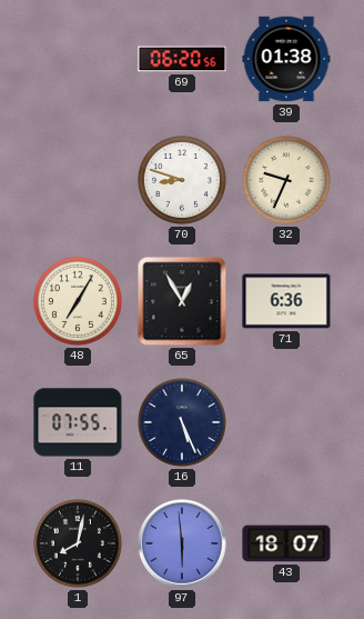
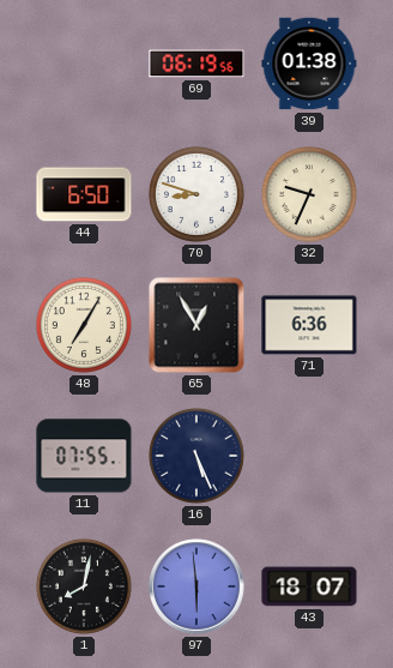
69: 06:20 -> 06:19 (196, 64)
44: none -> 6:50 (84, 194)
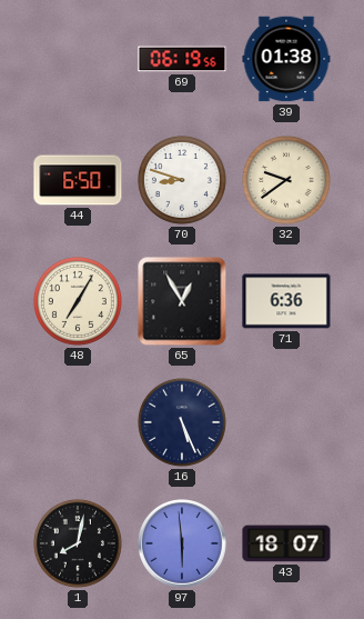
32: 9:34 -> 9:39 (286, 180)
11: 07:55 -> none (84, 456)
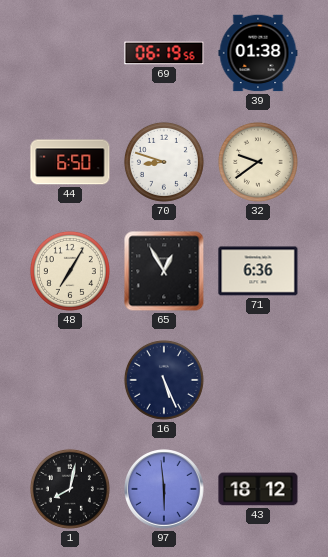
43: 18:07 -> 18:12 (258, 489)
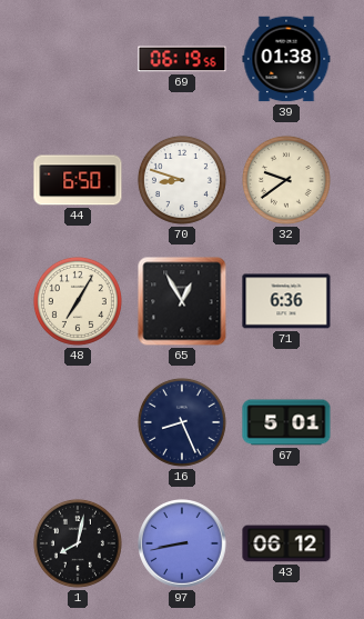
16: 5:26 -> 8:26 (182, 422)
67: none -> 5:01 (286, 422)
97: 5:59 -> 8:43 (182, 543)
43: 18:12 -> 06:12 (286, 543)
